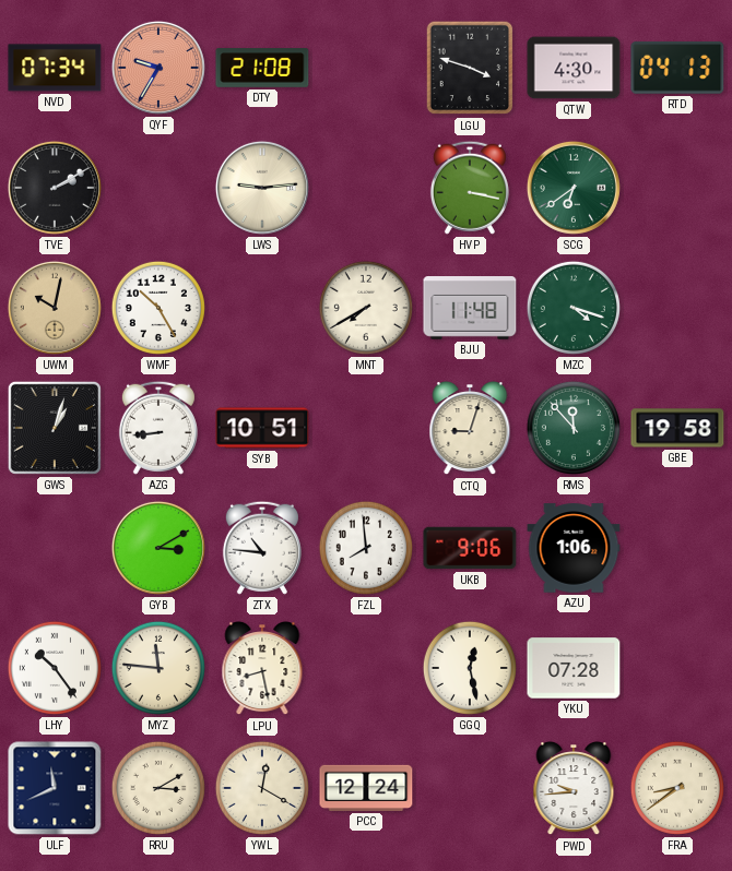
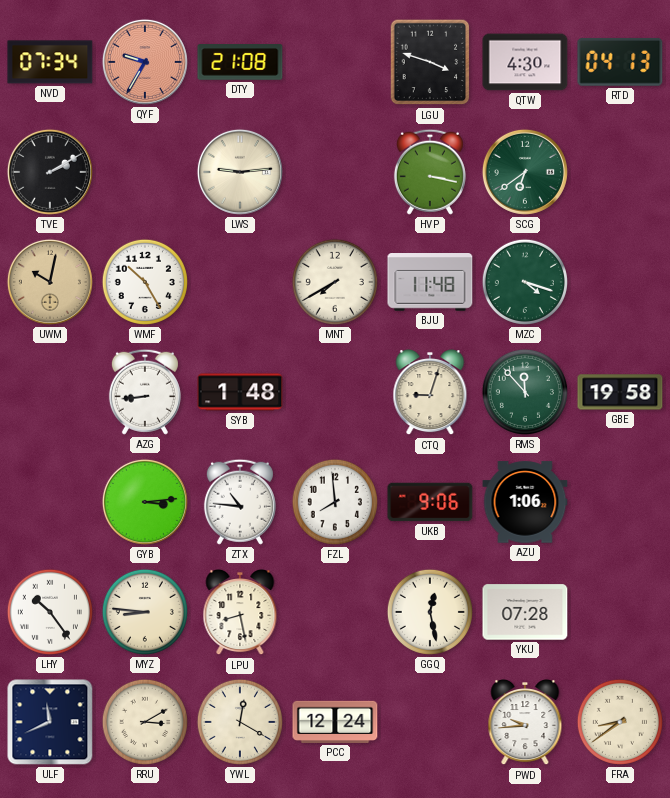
GWS: 1:03 -> none (55, 428)
SYB: 10:51 -> 1:48 (240, 392)
GYB: 3:10 -> 3:14 (145, 502)
MYZ: 11:46 -> 8:46 (145, 612)
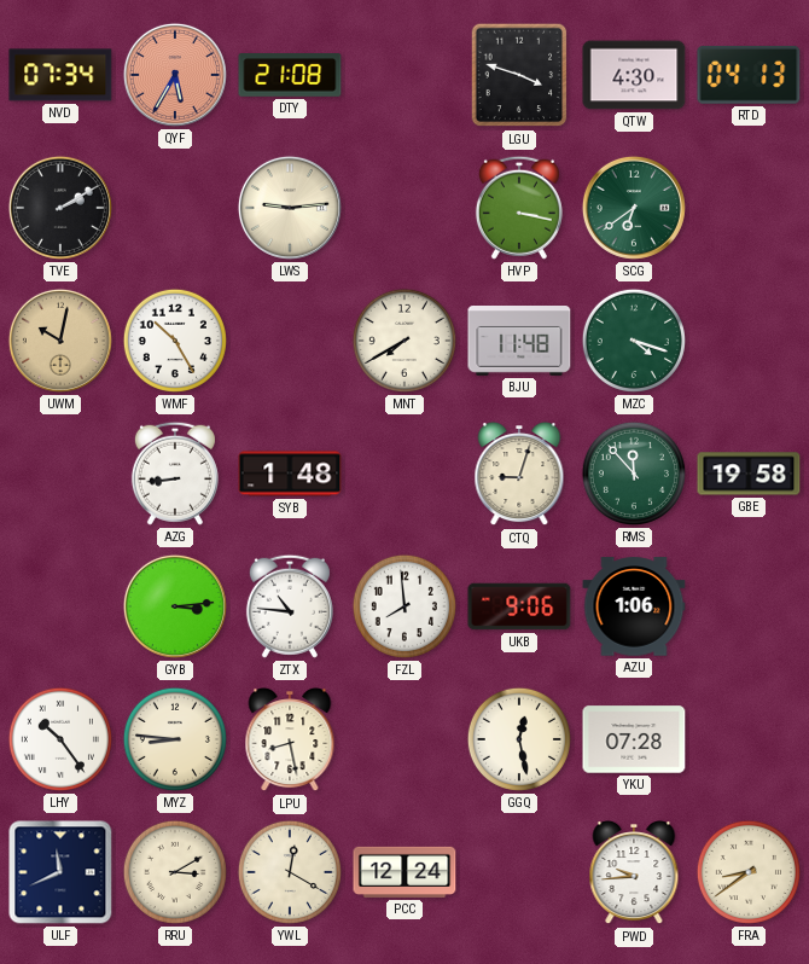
QYF: 9:35 -> 5:35 (175, 75)
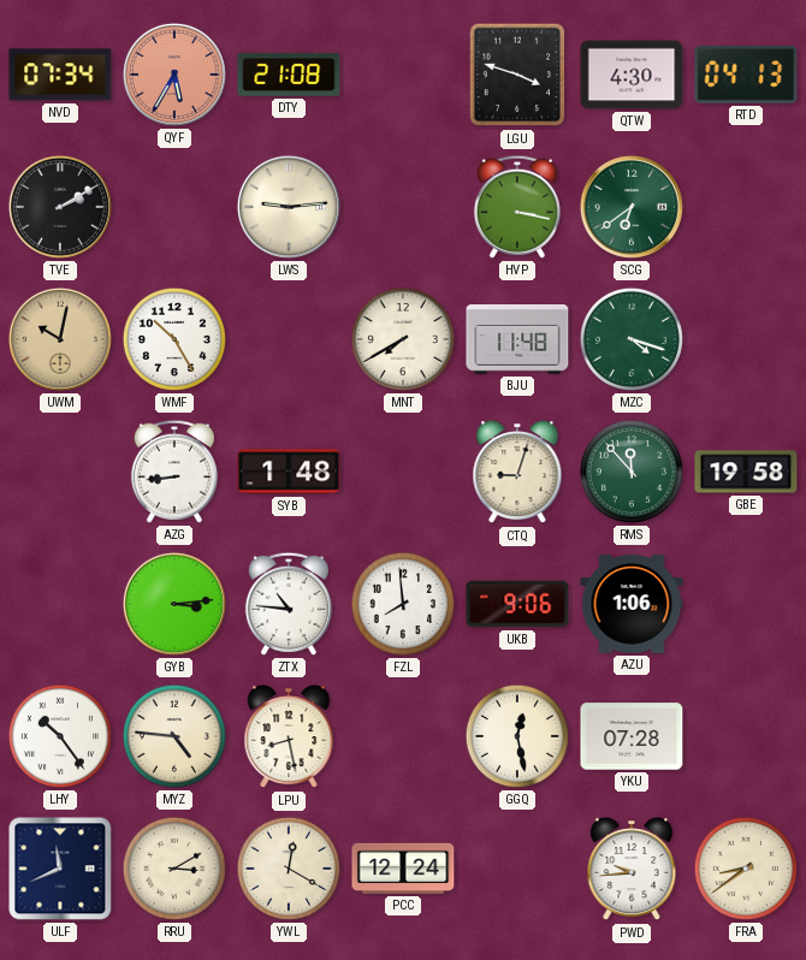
MYZ: 8:46 -> 4:46 (174, 736)
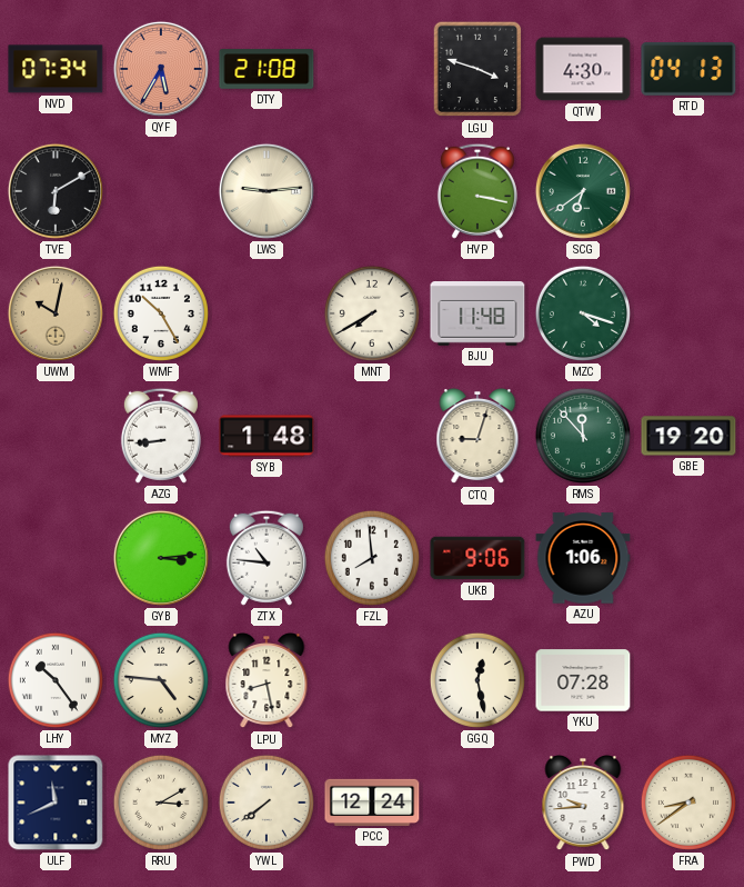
TVE: 2:10 -> 6:10 (56, 191)
GBE: 19:58 -> 19:20 (688, 436)
YWL: 12:20 -> 7:39 (267, 803)
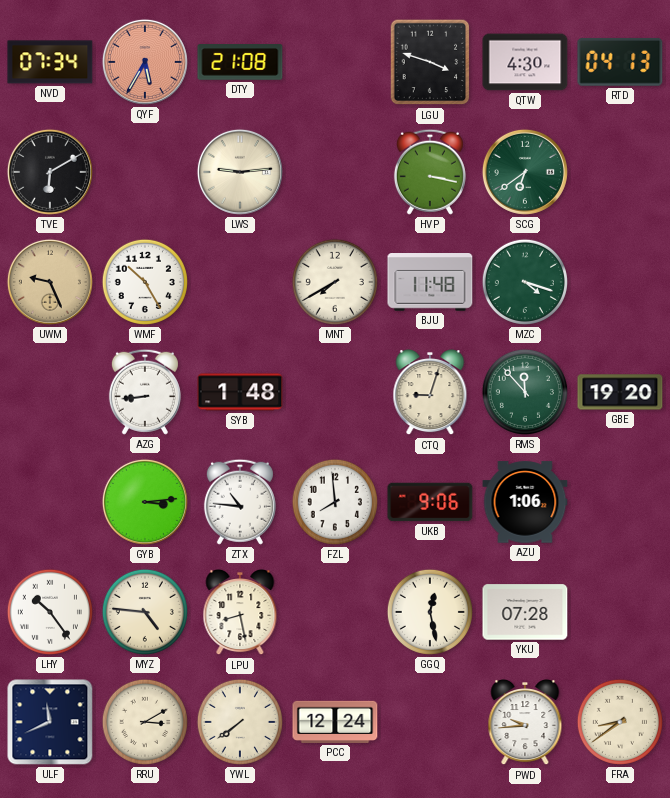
UWM: 10:02 -> 9:26 (50, 282)
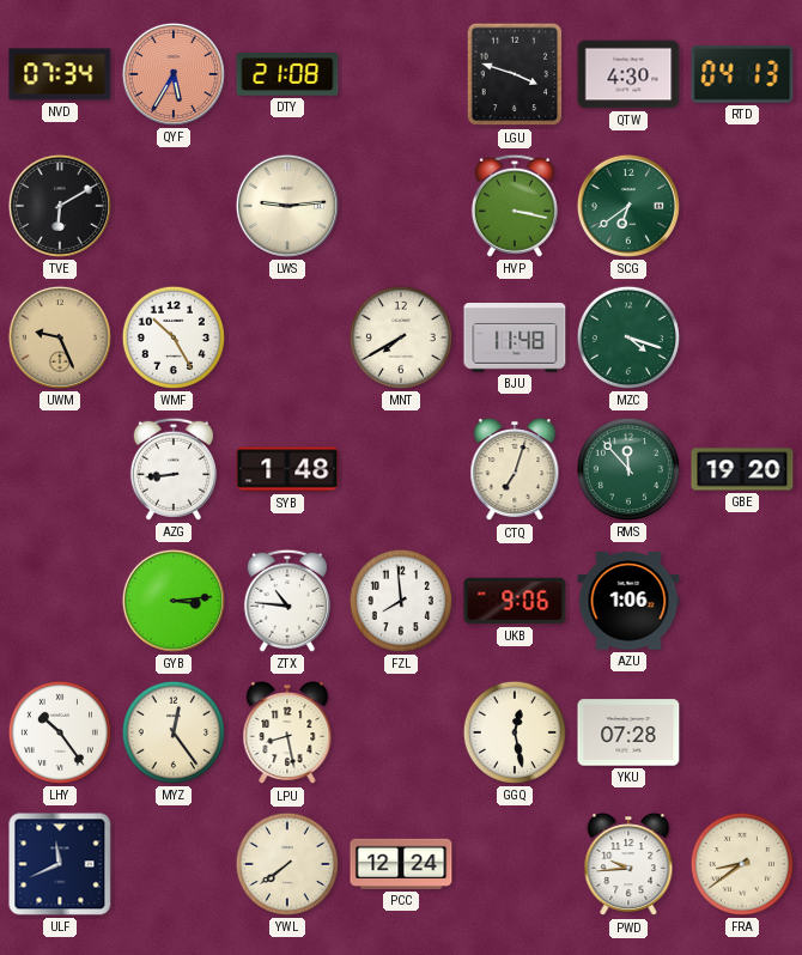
CTQ: 9:03 -> 7:03 (515, 470)
MYZ: 4:46 -> 12:24 (174, 732)
RRU: 3:10 -> none (145, 722)
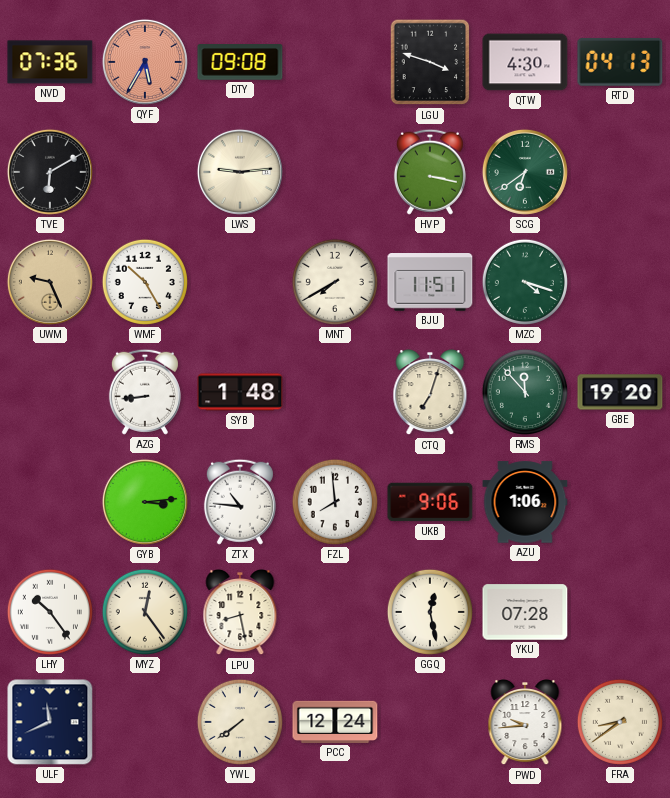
NVD: 07:34 -> 07:36 (50, 62)
DTY: 21:08 -> 09:08 (240, 62)
BJU: 11:48 -> 11:51 (430, 283)
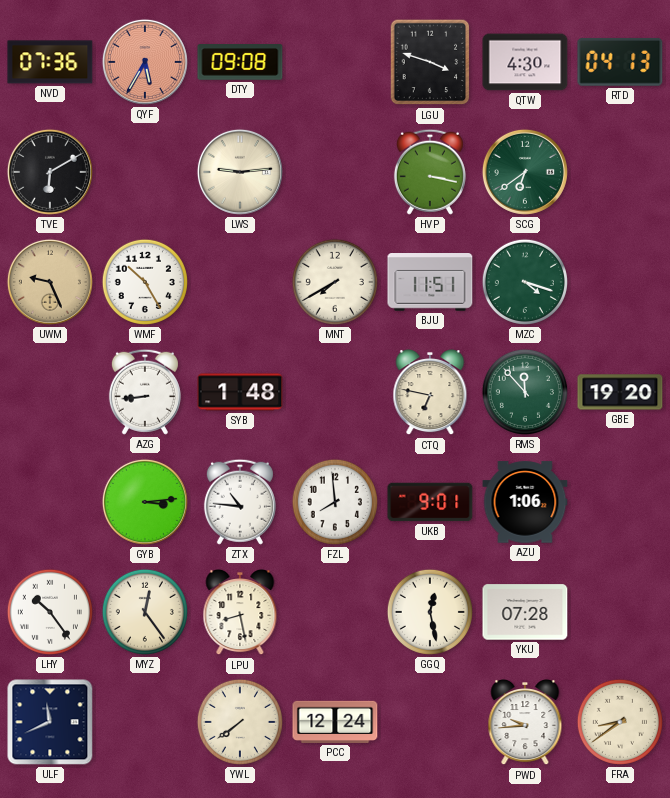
CTQ: 7:03 -> 6:47 (430, 393)
UKB: 9:06 -> 9:01 (430, 502)
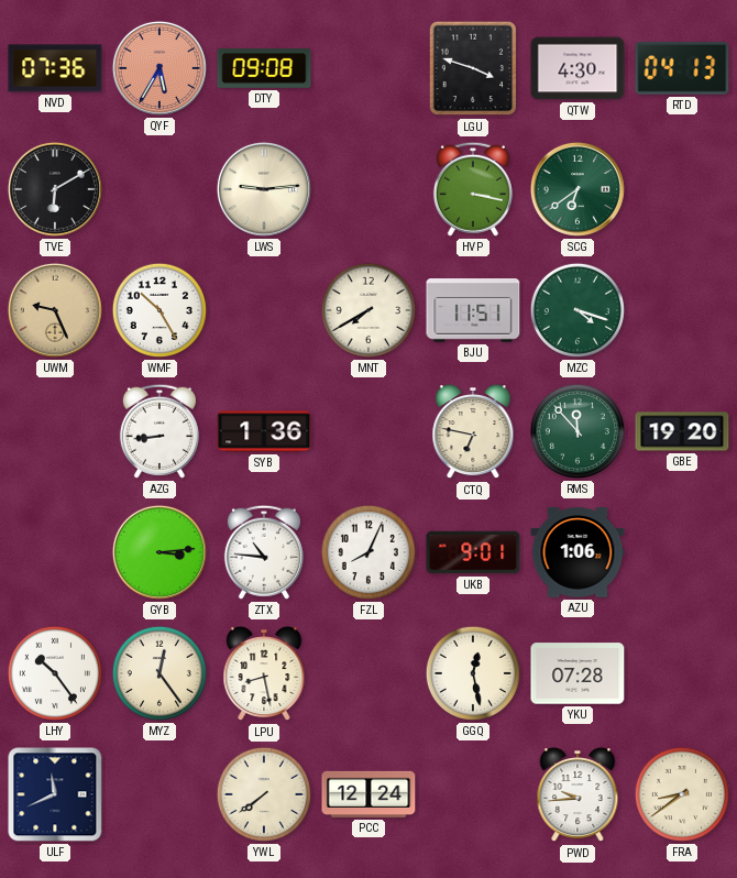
SYB: 1:48 -> 1:36 (264, 431)
FZL: 7:59 -> 8:04 (369, 552)
